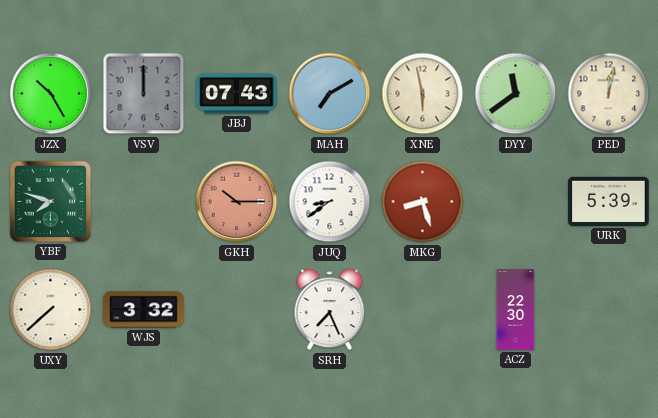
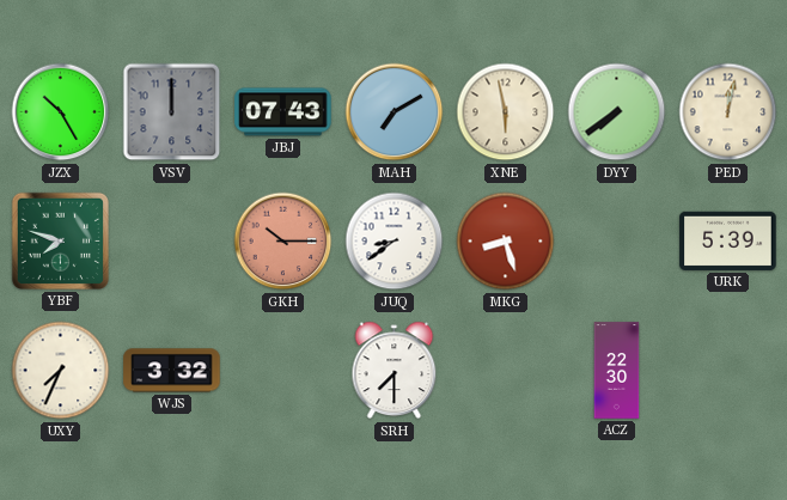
DYY: 11:39 -> 7:39 (617, 112)
UXY: 7:38 -> 7:34 (61, 371)
SRH: 7:26 -> 7:30 (395, 371)
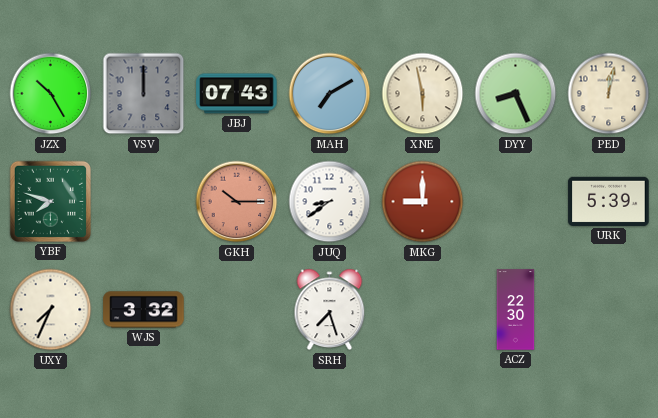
DYY: 7:39 -> 8:26 (516, 94)
MKG: 8:27 -> 9:00 (423, 202)
SRH: 7:30 -> 7:27 (330, 310)
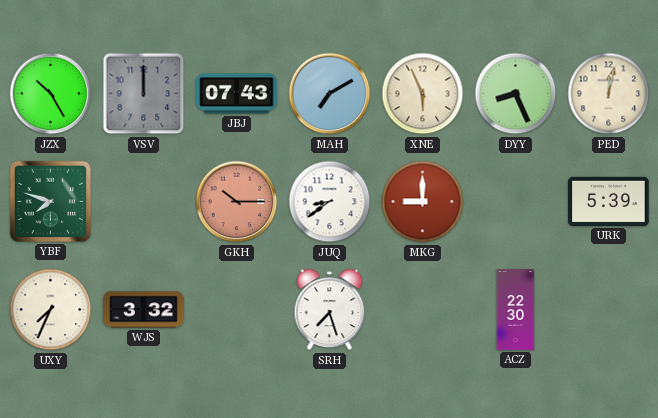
XNE: 5:58 -> 5:56 (423, 94)
